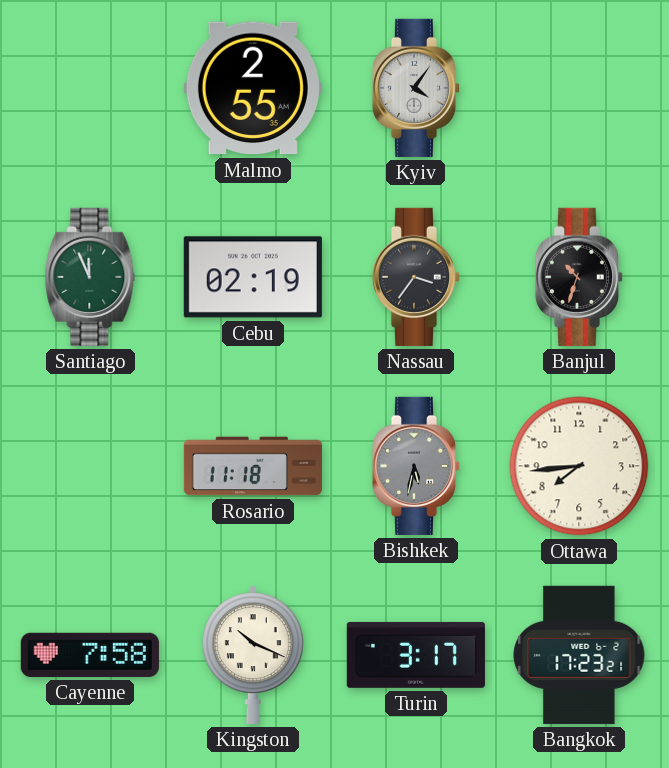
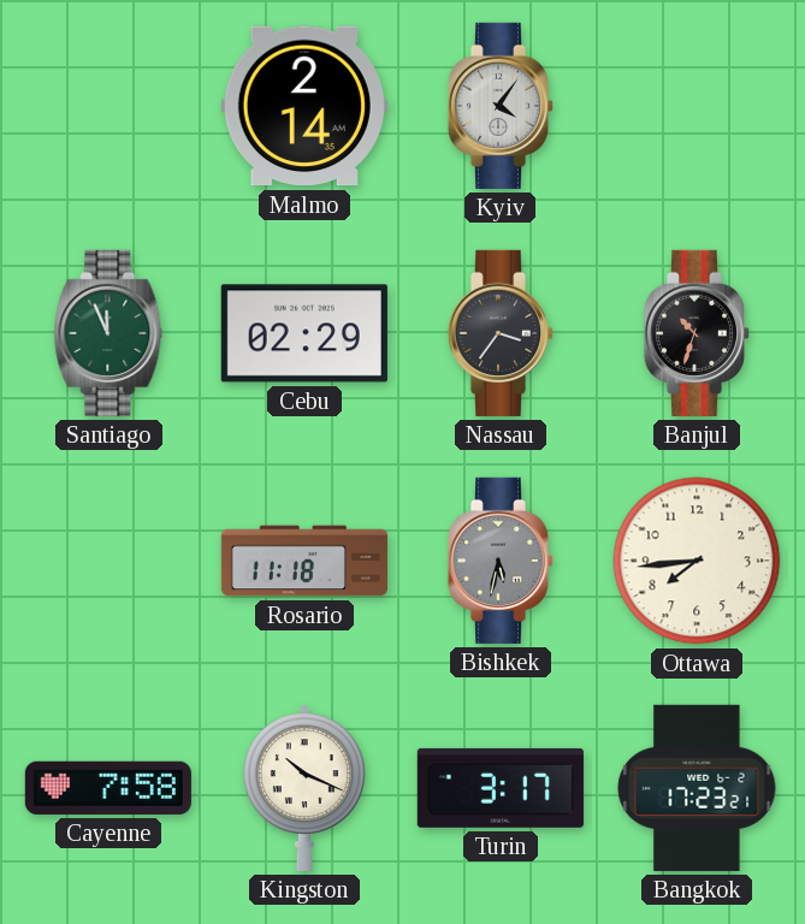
Malmo: 2:55 -> 2:14 (304, 106)
Cebu: 02:19 -> 02:29 (304, 333)
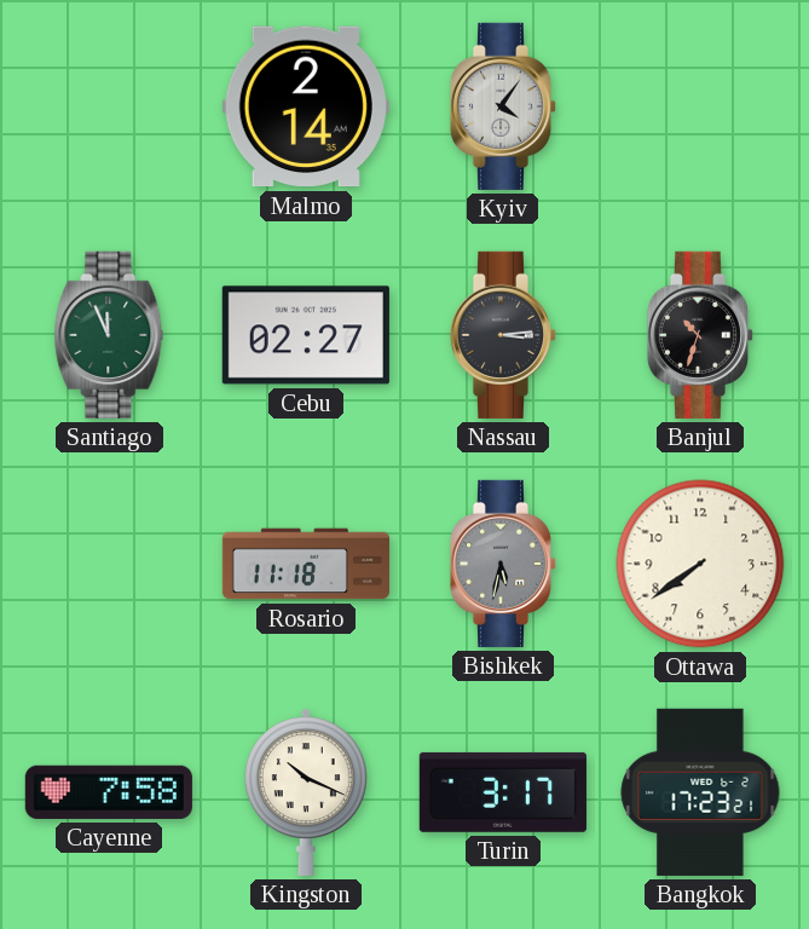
Cebu: 02:29 -> 02:27 (306, 335)
Nassau: 3:36 -> 3:14 (503, 335)
Ottawa: 7:44 -> 7:39 (700, 564)
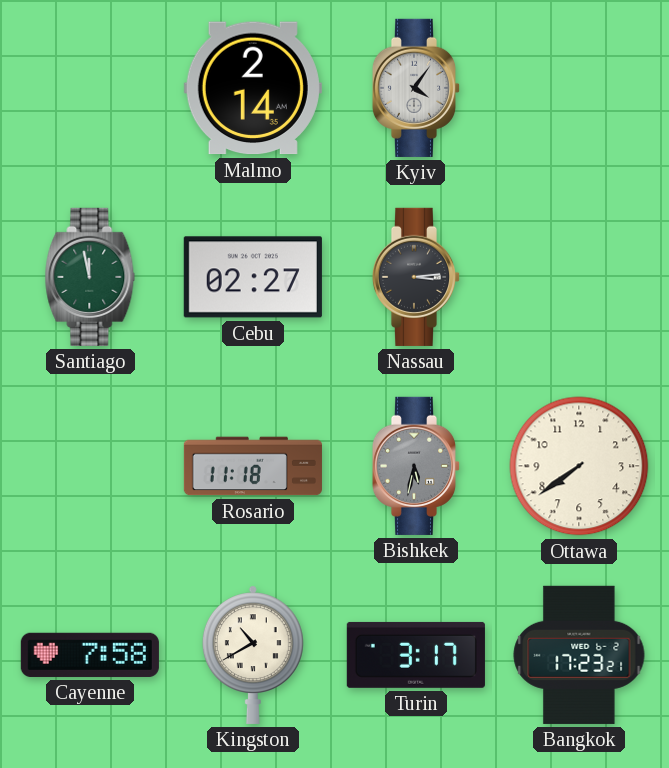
Santiago: 11:56 -> 11:58 (90, 277)
Banjul: 10:33 -> none (700, 335)
Kingston: 10:19 -> 10:40 (253, 655)
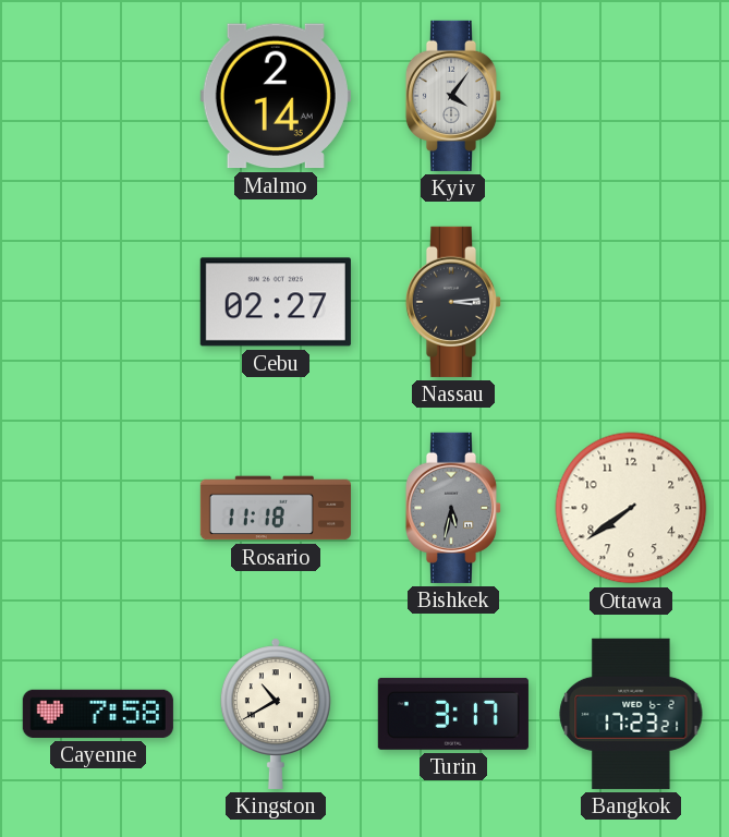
Santiago: 11:58 -> none (90, 277)
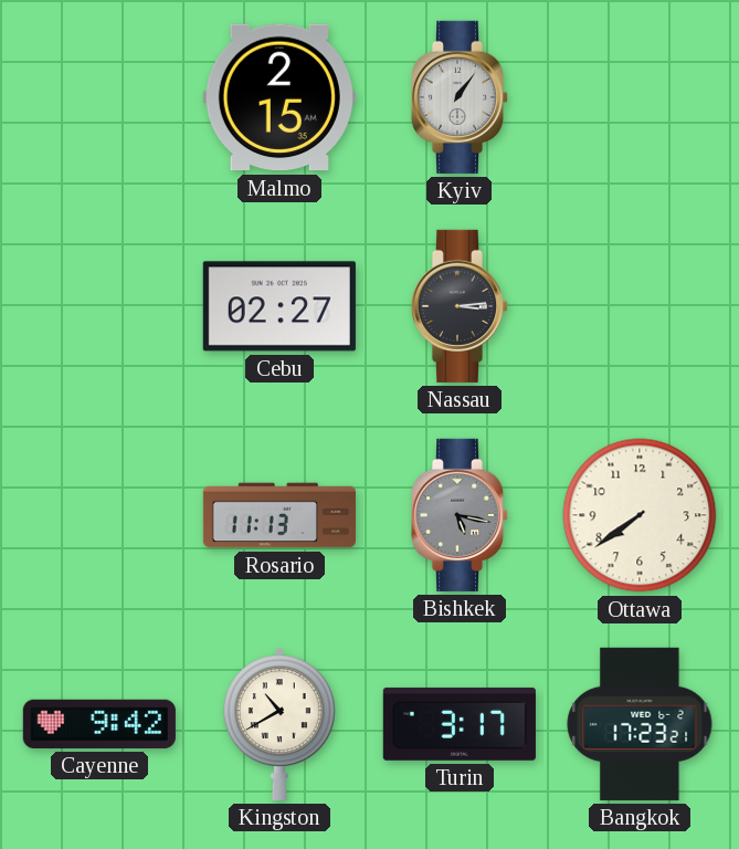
Malmo: 2:14 -> 2:15 (279, 97)
Kyiv: 4:06 -> 1:06 (460, 97)
Rosario: 11:18 -> 11:13 (279, 515)
Bishkek: 5:32 -> 5:17 (460, 515)
Cayenne: 7:58 -> 9:42 (99, 724)
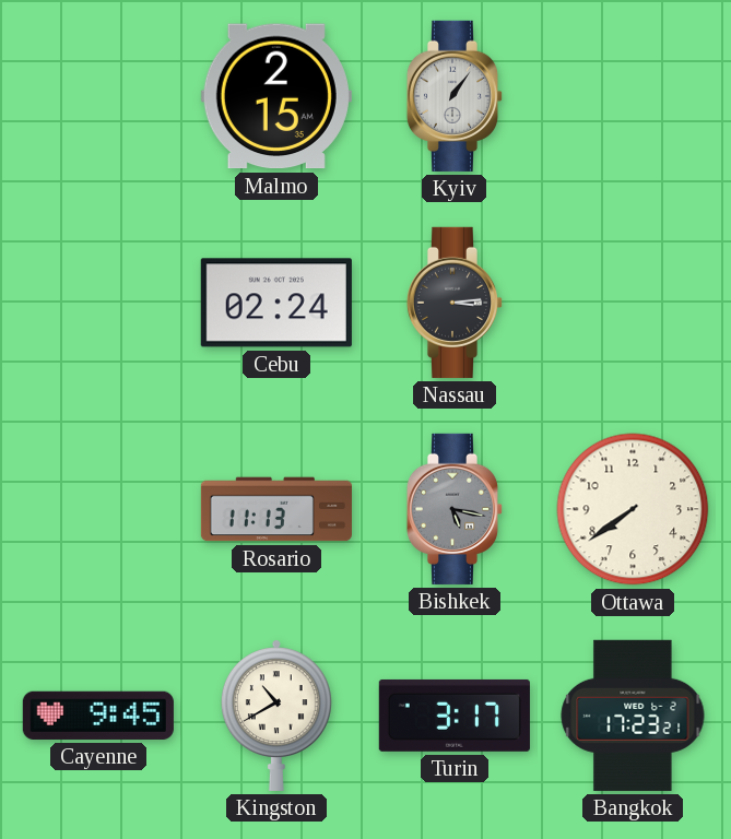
Cebu: 02:27 -> 02:24 (276, 303)
Cayenne: 9:42 -> 9:45 (98, 716)
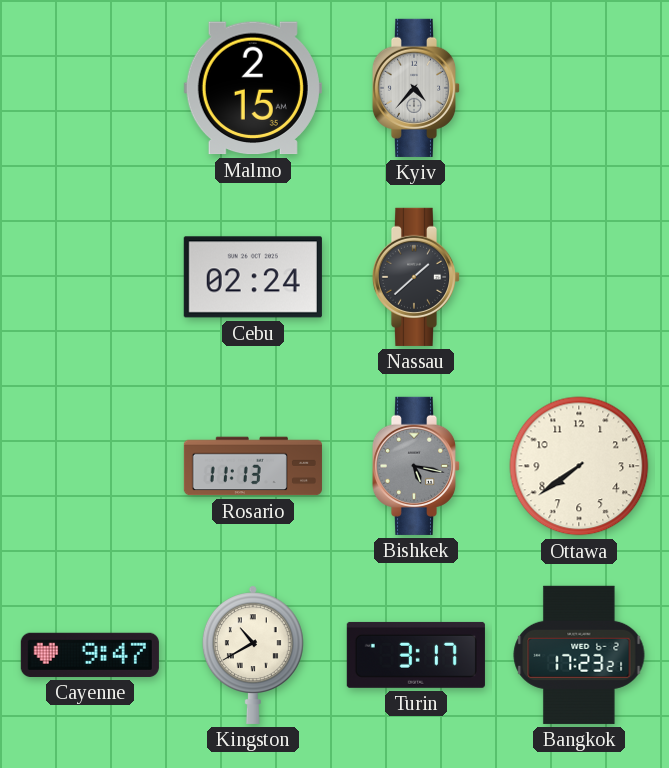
Kyiv: 1:06 -> 4:37 (416, 88)
Nassau: 3:14 -> 1:38 (416, 277)
Cayenne: 9:45 -> 9:47 (90, 655)
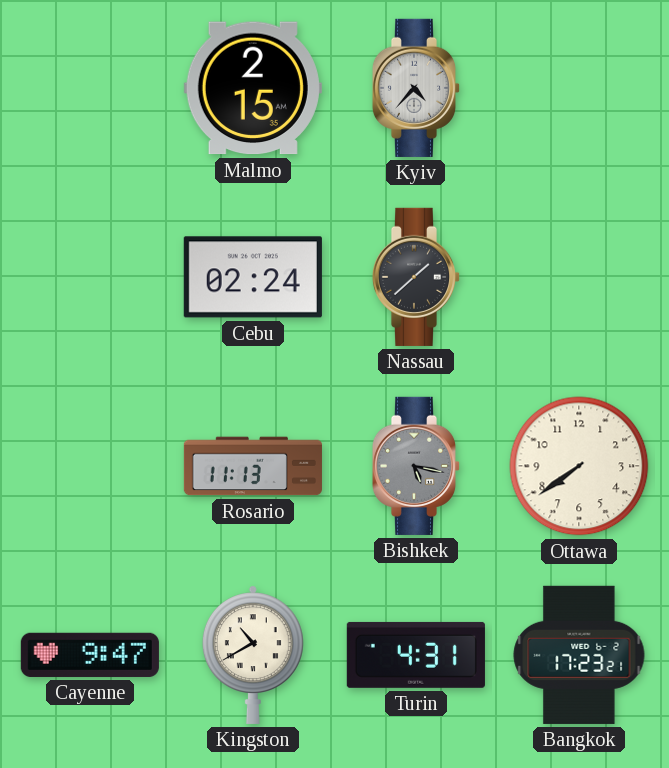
Turin: 3:17 -> 4:31 (416, 655)
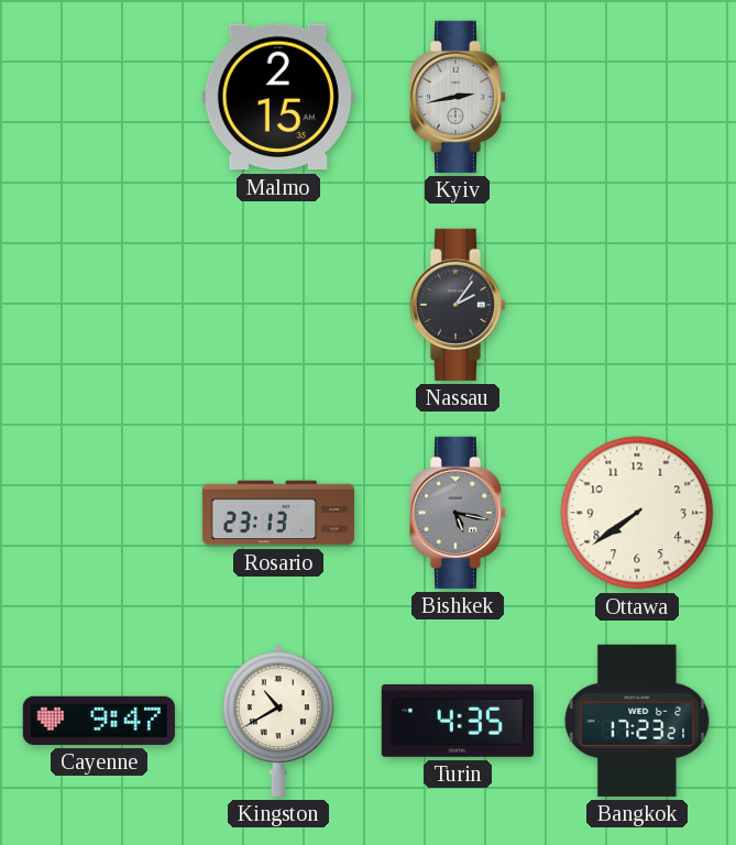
Kyiv: 4:37 -> 2:43 (458, 97)
Cebu: 02:24 -> none (253, 277)
Nassau: 1:38 -> 2:06 (458, 305)
Rosario: 11:13 -> 23:13 (278, 513)
Turin: 4:31 -> 4:35 (458, 721)
